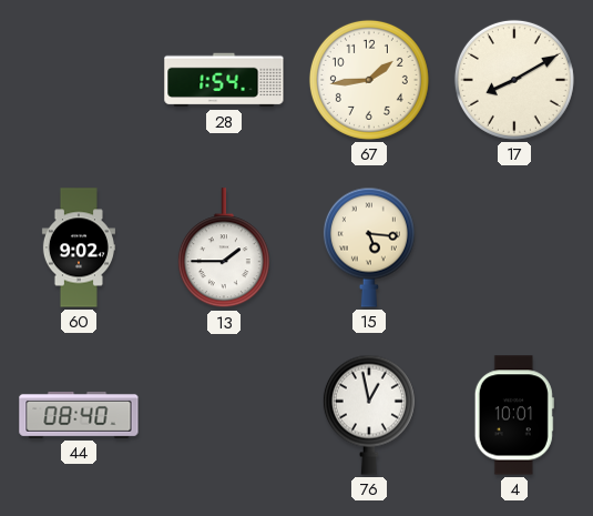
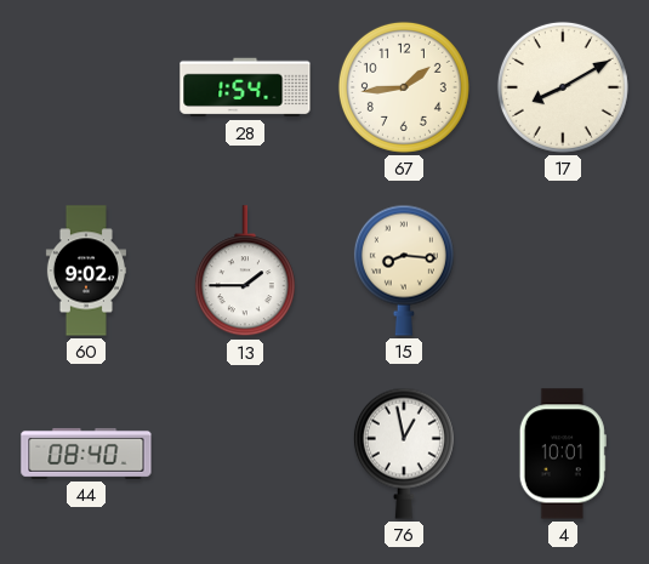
15: 5:16 -> 8:16 (404, 270)
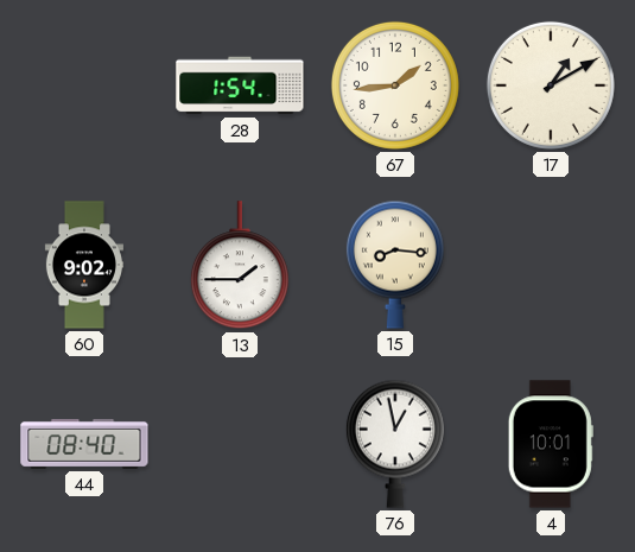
17: 8:10 -> 1:10 (551, 85)
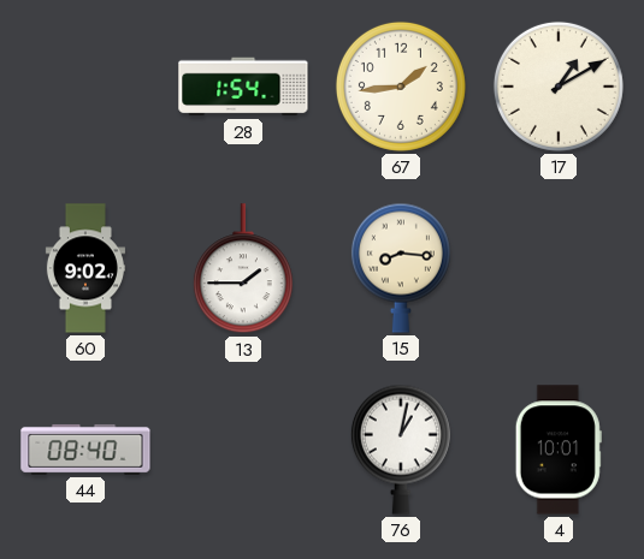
76: 12:58 -> 1:02 (401, 450)
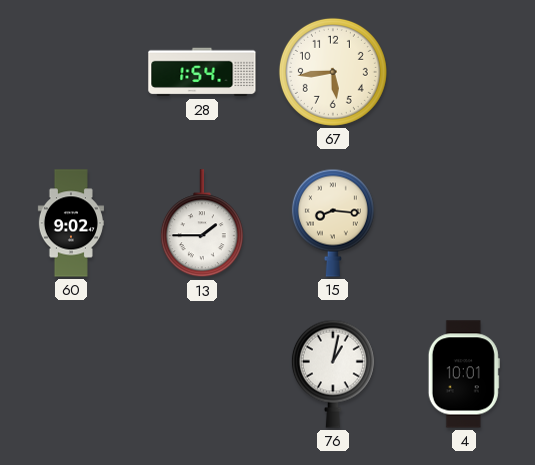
67: 1:44 -> 5:44 (333, 72)
17: 1:10 -> none (559, 87)
44: 08:40 -> none (85, 450)
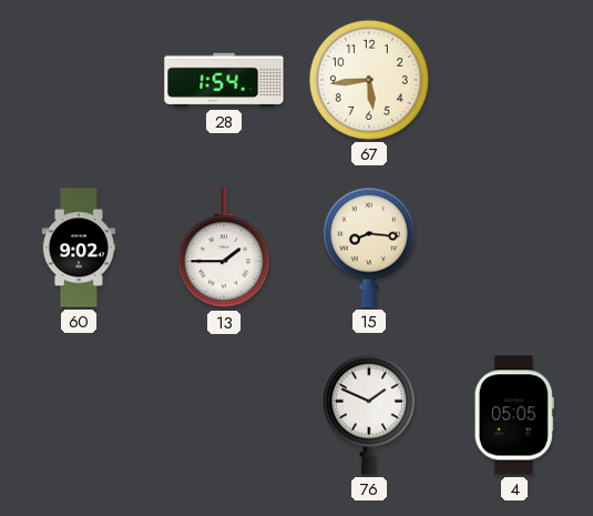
76: 1:02 -> 1:49 (369, 415)
4: 10:01 -> 05:05 (514, 415)
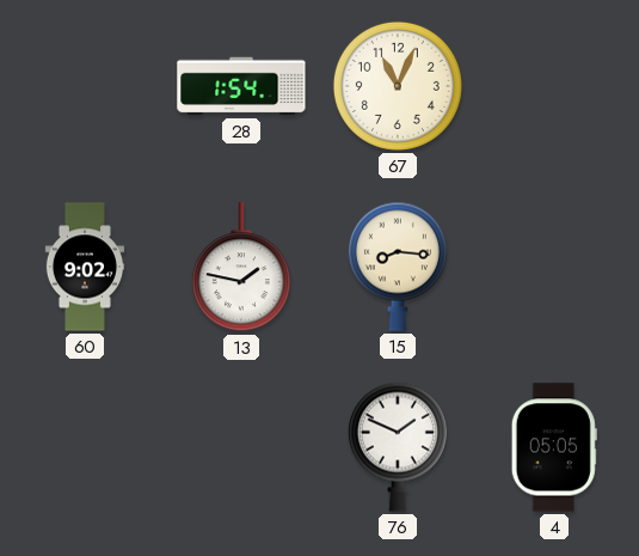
67: 5:44 -> 11:04 (398, 86)
13: 1:45 -> 1:47 (241, 268)
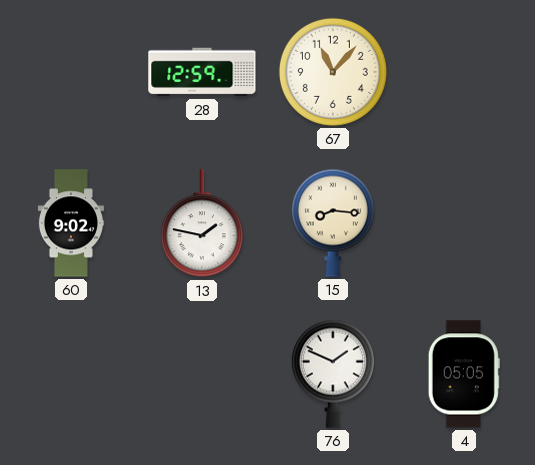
28: 1:54 -> 12:59 (202, 72)
67: 11:04 -> 11:07 (333, 72)
